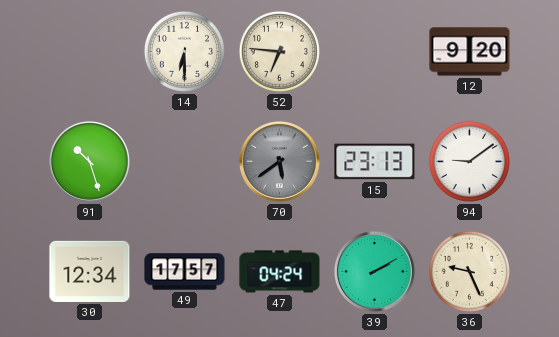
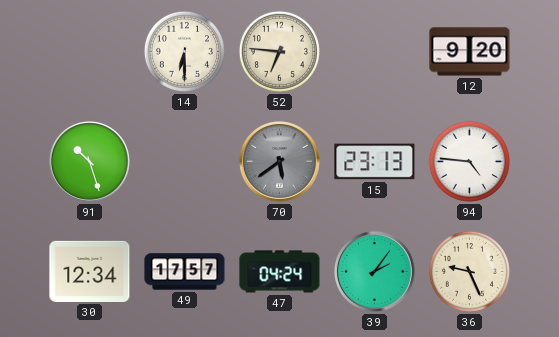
94: 9:09 -> 4:46 (469, 161)
39: 2:10 -> 2:06 (374, 271)
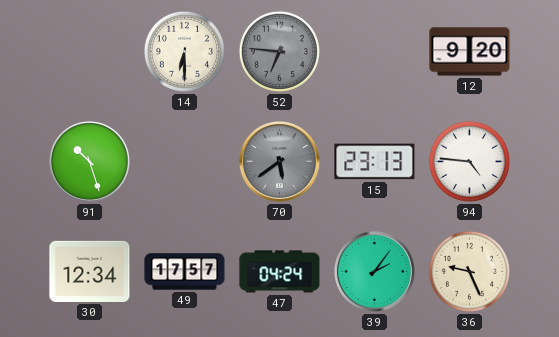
52 dial: cream -> grey (279, 51)
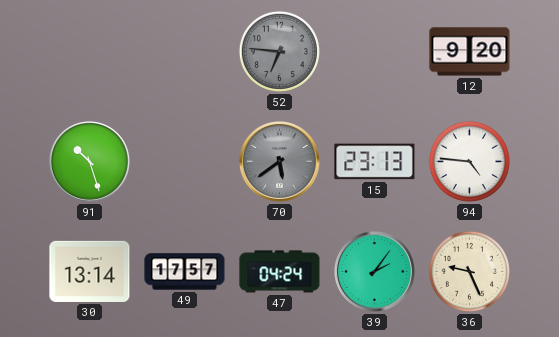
14: 6:30 -> none (184, 51)
30: 12:34 -> 13:14 (90, 271)
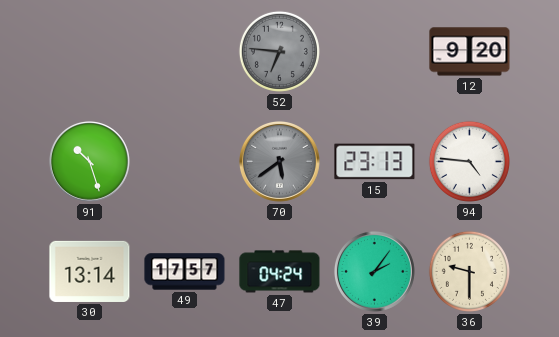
36: 9:26 -> 9:30 (469, 271)
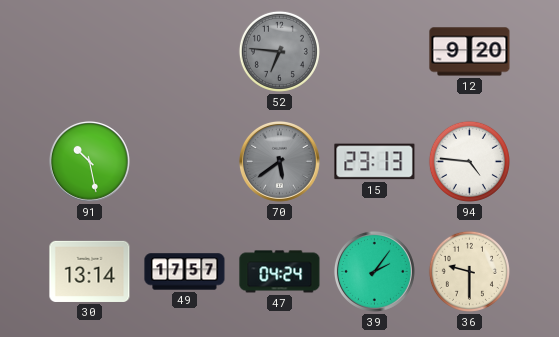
91: 10:27 -> 10:28 (89, 161)
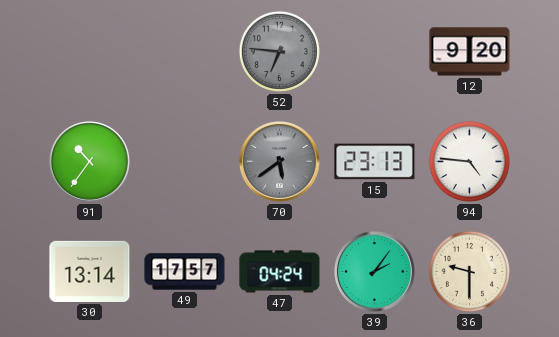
91: 10:28 -> 10:36 (89, 161)
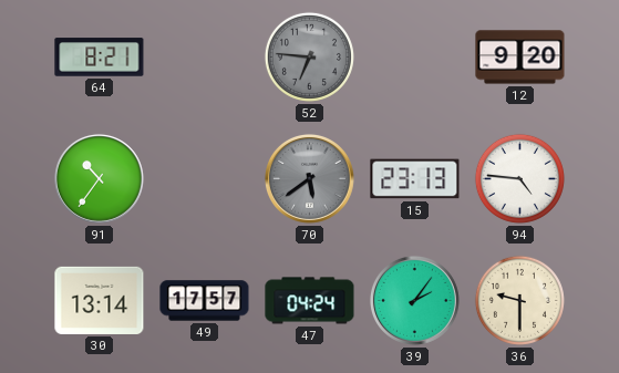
64: none -> 8:21 (100, 58)
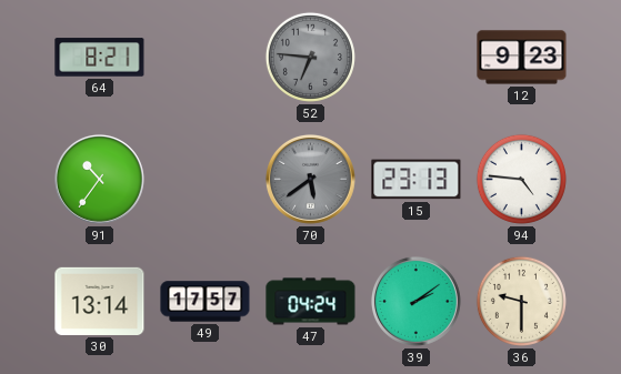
12: 9:20 -> 9:23 (522, 58)
39: 2:06 -> 2:09 (415, 301)
